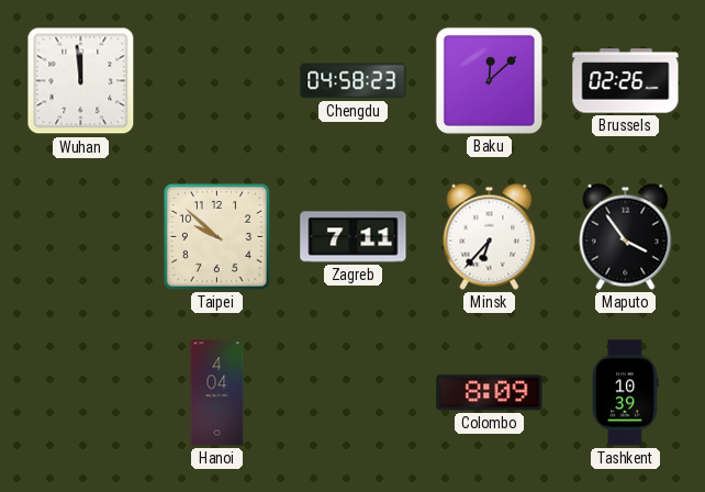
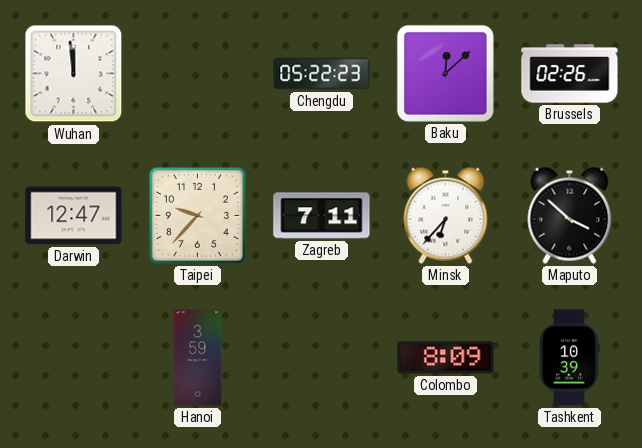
Chengdu: 04:58 -> 05:22 (322, 74)
Darwin: none -> 12:47 (74, 216)
Taipei: 9:52 -> 9:37 (197, 215)
Maputo: 3:54 -> 3:52 (570, 215)
Hanoi: 4:04 -> 3:59 (198, 358)
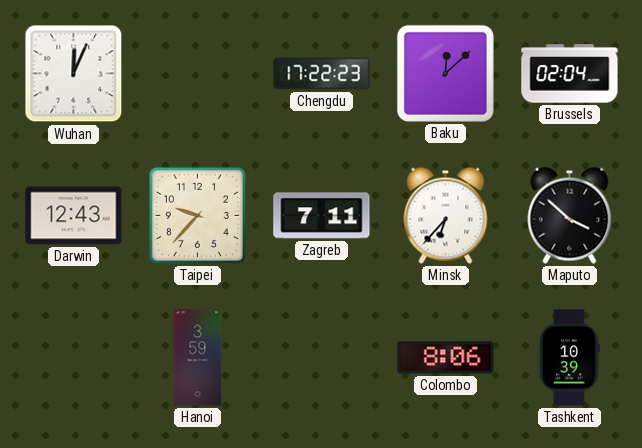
Wuhan: 11:59 -> 12:04 (74, 74)
Chengdu: 05:22 -> 17:22 (322, 74)
Brussels: 02:26 -> 02:04 (570, 74)
Darwin: 12:47 -> 12:43 (74, 216)
Colombo: 8:09 -> 8:06 (446, 358)
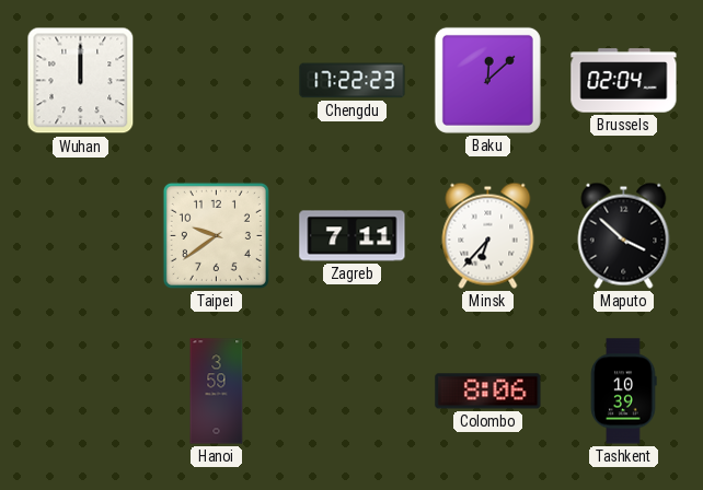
Wuhan: 12:04 -> 12:00 (81, 81)
Darwin: 12:43 -> none (74, 216)
Taipei: 9:37 -> 9:39 (216, 235)
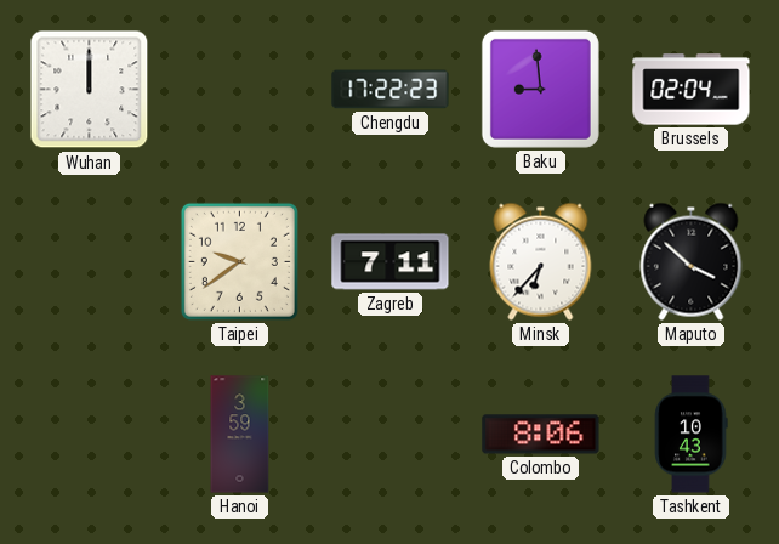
Baku: 12:08 -> 8:59 (540, 89)
Tashkent: 10:39 -> 10:43 (690, 435)
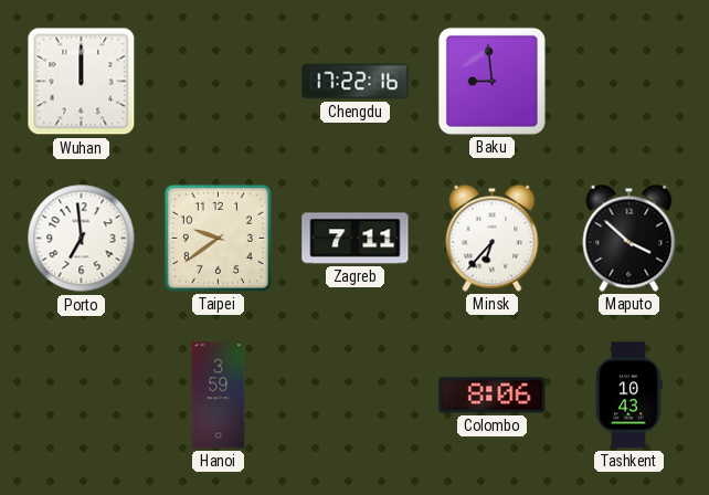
Chengdu: 17:22:23 -> 17:22:16 (356, 82)
Brussels: 02:04 -> none (692, 90)
Porto: none -> 6:59 (82, 239)
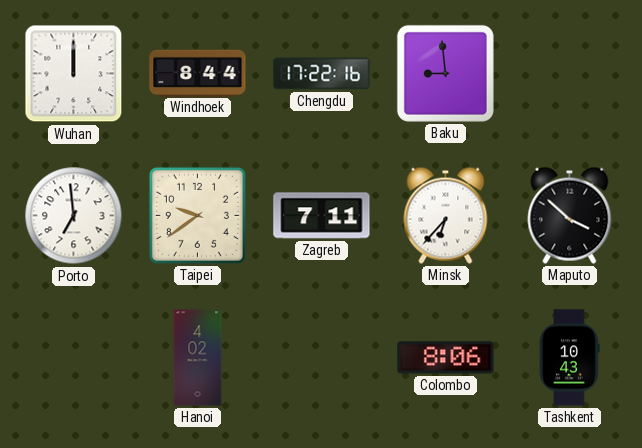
Windhoek: none -> 8:44 (198, 73)
Hanoi: 3:59 -> 4:02 (198, 358)
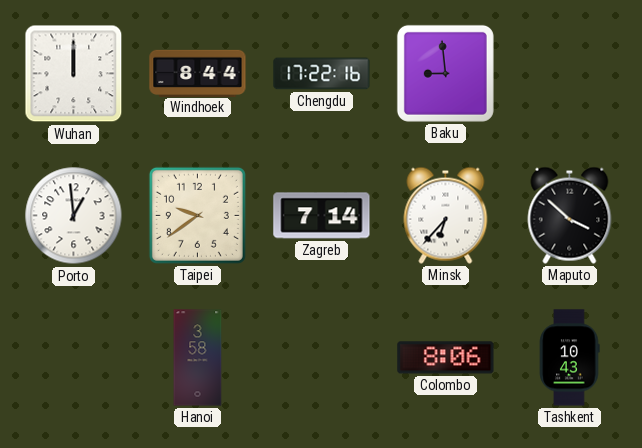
Porto: 6:59 -> 12:59 (74, 216)
Zagreb: 7:11 -> 7:14 (322, 216)
Hanoi: 4:02 -> 3:58 (198, 358)
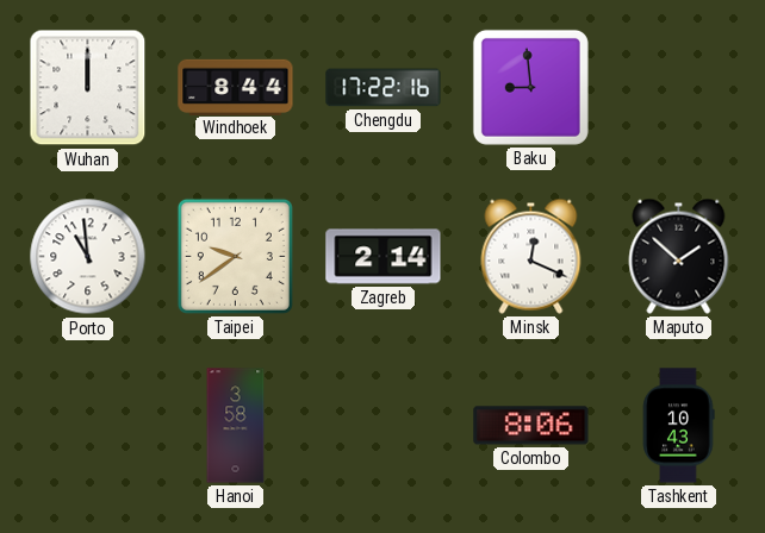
Porto: 12:59 -> 10:59 (88, 257)
Zagreb: 7:14 -> 2:14 (384, 257)
Minsk: 6:37 -> 12:19 (531, 256)
Maputo: 3:52 -> 1:52 (679, 256)
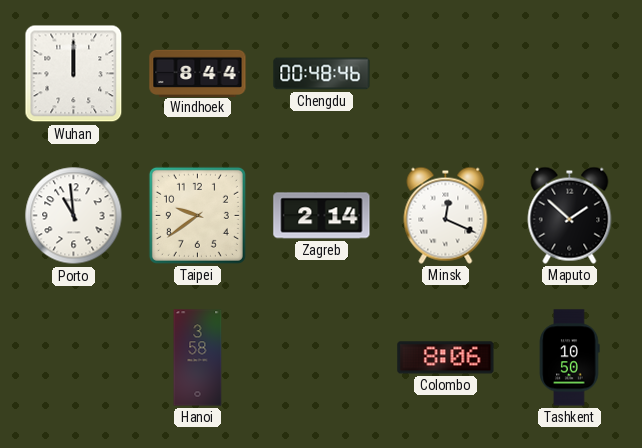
Chengdu: 17:22 -> 00:48 (322, 74)
Baku: 8:59 -> none (530, 87)
Tashkent: 10:43 -> 10:50 (569, 358)
